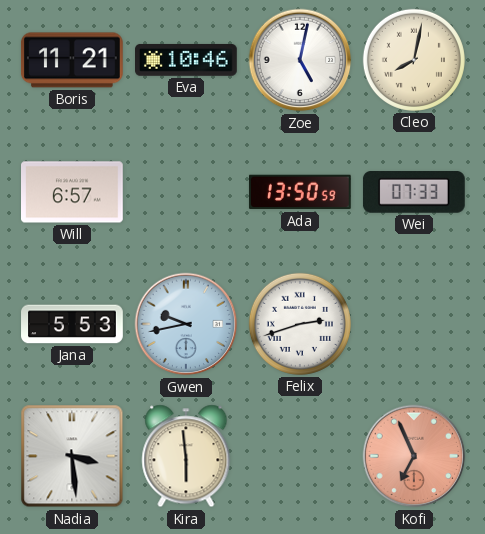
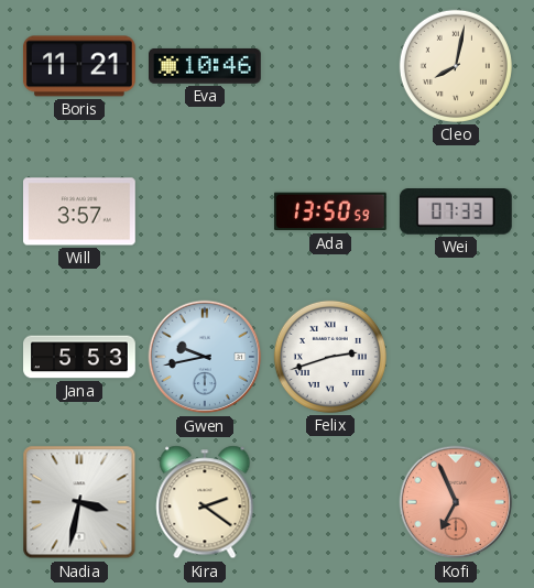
Zoe: 5:02 -> none (300, 60)
Will: 6:57 -> 3:57 (80, 211)
Nadia: 3:29 -> 3:32 (79, 502)
Kira: 5:59 -> 2:21 (205, 502)
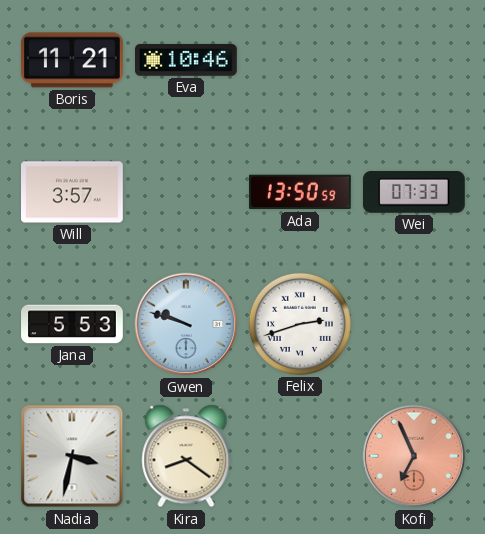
Cleo: 8:02 -> none (456, 66)
Gwen: 9:43 -> 9:48 (186, 324)
Kira: 2:21 -> 8:21 (186, 456)
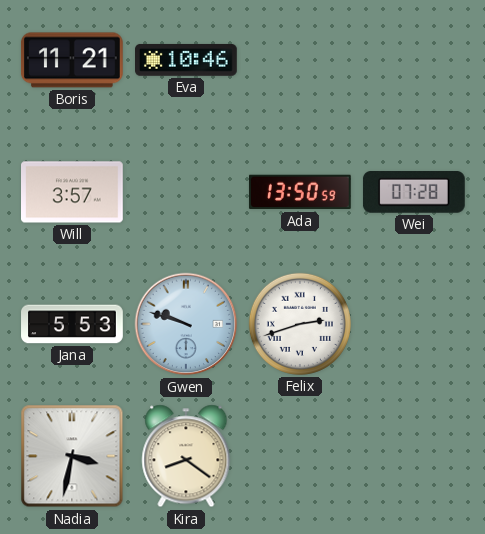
Wei: 07:33 -> 07:28 (414, 193)
Kofi: 6:56 -> none (414, 456)
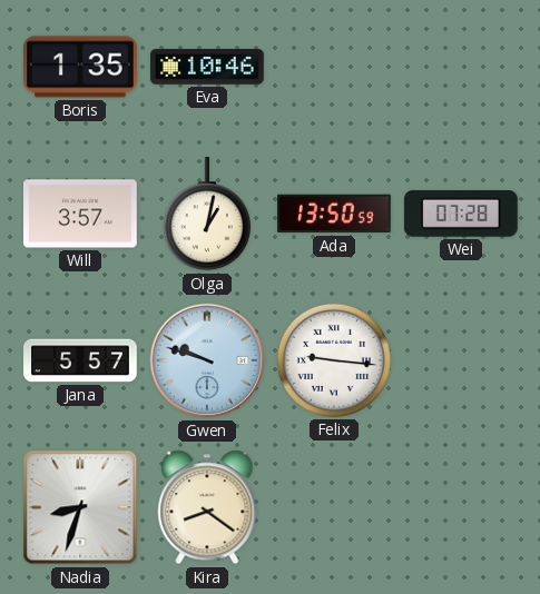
Boris: 11:21 -> 1:35 (80, 67)
Olga: none -> 1:02 (207, 215)
Jana: 5:53 -> 5:57 (80, 360)
Felix: 2:42 -> 9:16 (334, 360)
Nadia: 3:32 -> 8:33 (80, 507)
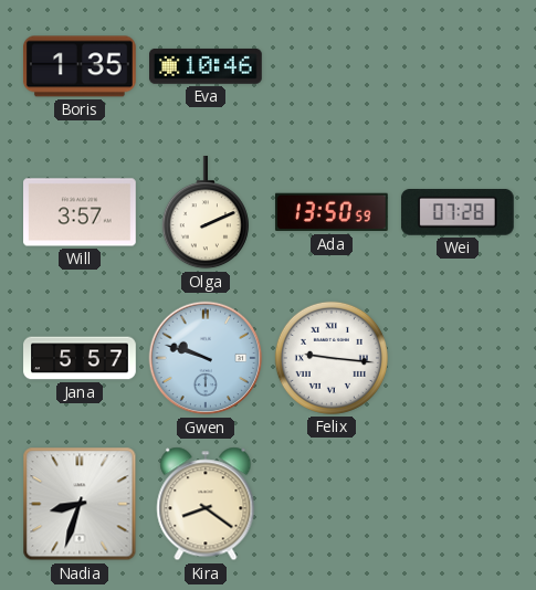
Olga: 1:02 -> 2:11 (206, 213)
